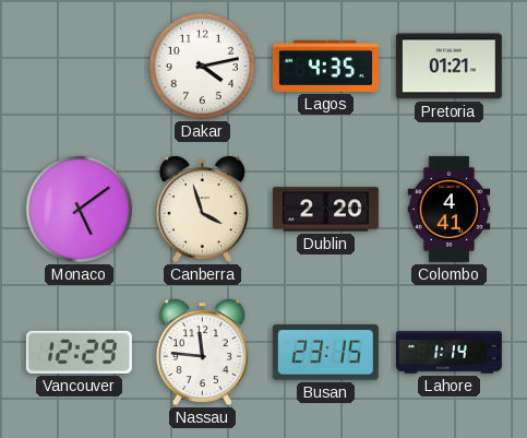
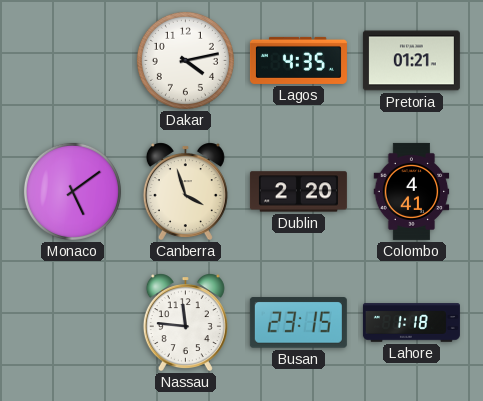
Vancouver: 12:29 -> none (79, 352)
Lahore: 1:14 -> 1:18 (411, 323)
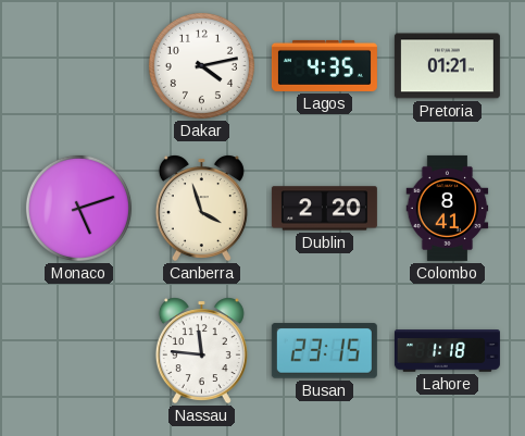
Monaco: 5:09 -> 5:12 (78, 208)
Colombo: 4:41 -> 8:41 (448, 208)
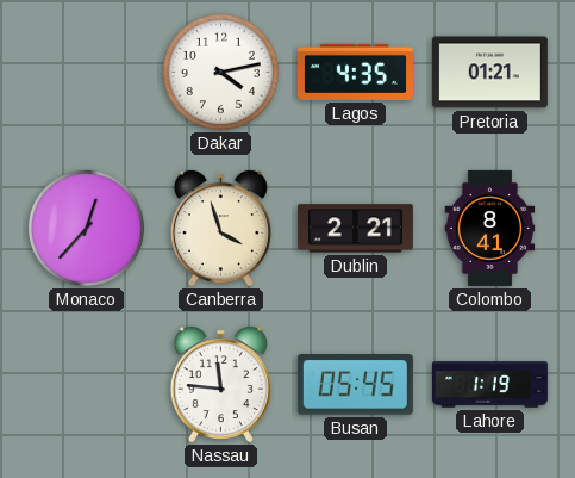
Monaco: 5:12 -> 12:37 (86, 228)
Dublin: 2:20 -> 2:21 (355, 229)
Busan: 23:15 -> 05:45 (355, 385)
Lahore: 1:18 -> 1:19 (489, 385)
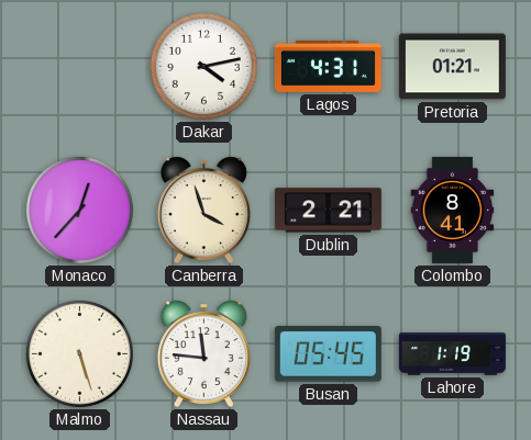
Lagos: 4:35 -> 4:31 (328, 66)
Malmo: none -> 5:27 (79, 353)
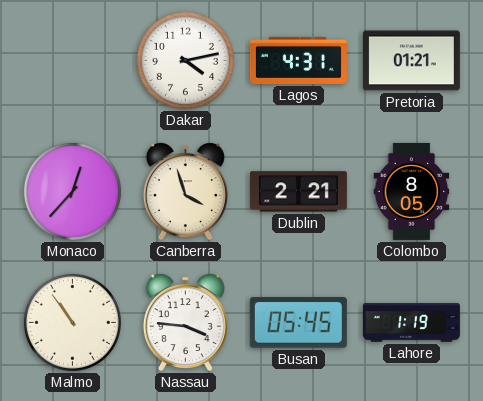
Colombo: 8:41 -> 8:05 (412, 191)
Malmo: 5:27 -> 10:54 (72, 322)
Nassau: 11:46 -> 3:46 (185, 322)
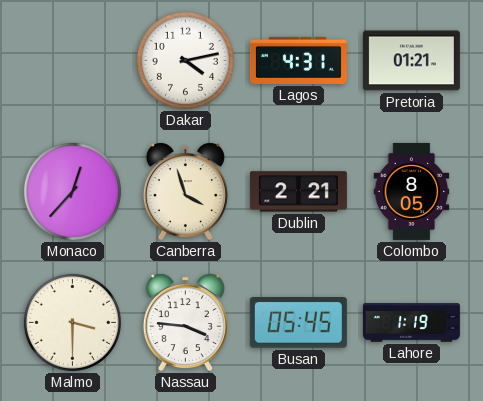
Malmo: 10:54 -> 3:30 (72, 322)
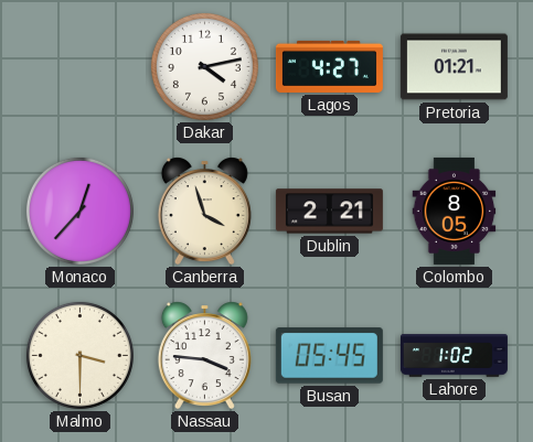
Lagos: 4:31 -> 4:27 (329, 66)
Lahore: 1:19 -> 1:02 (454, 356)
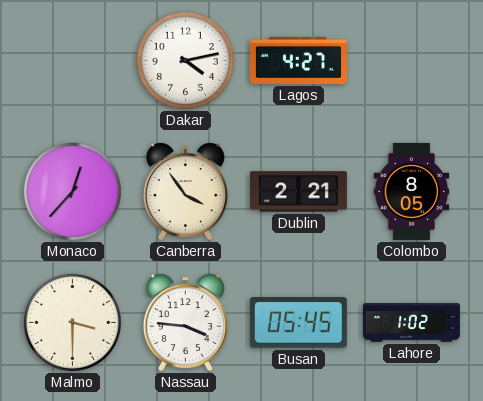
Pretoria: 01:21 -> none (454, 67)
Canberra: 3:57 -> 3:54 (185, 191)
